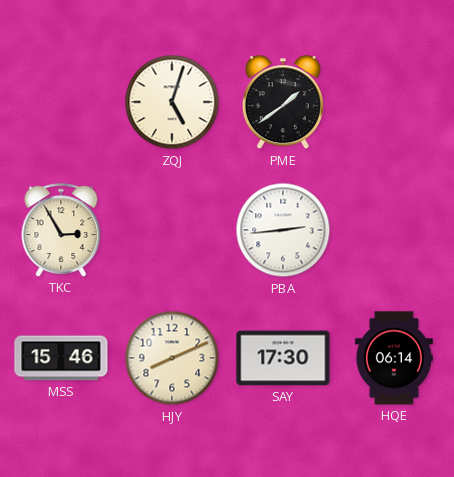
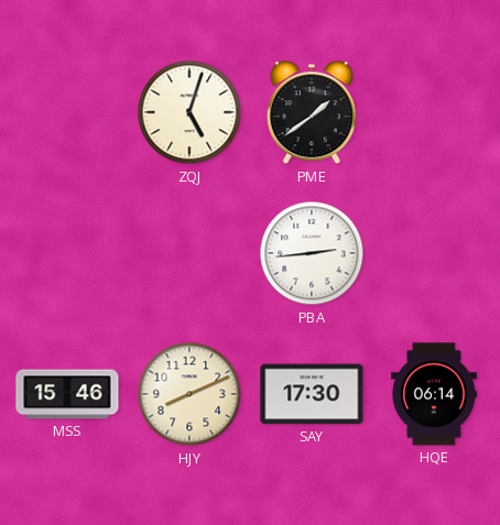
TKC: 2:55 -> none (61, 230)
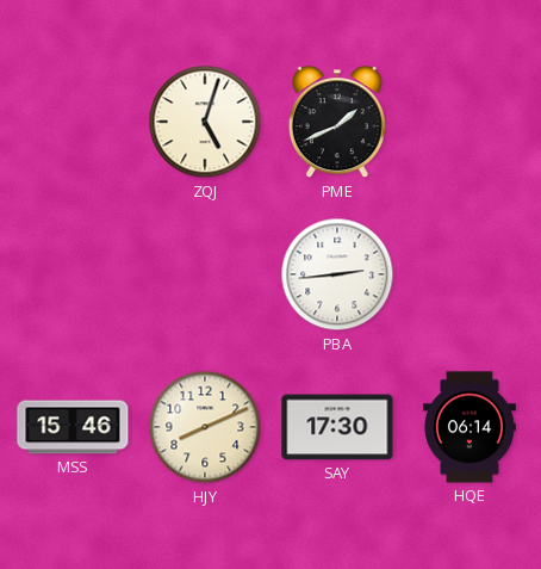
PME: 1:39 -> 1:41 (337, 123)
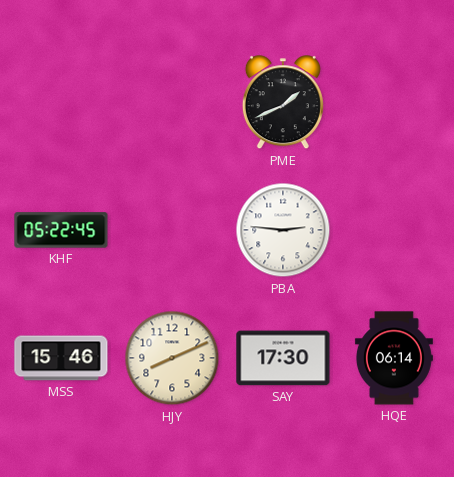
ZQJ: 5:03 -> none (205, 122)
KHF: none -> 05:22 (61, 230)
PBA: 2:44 -> 2:46 (283, 230)
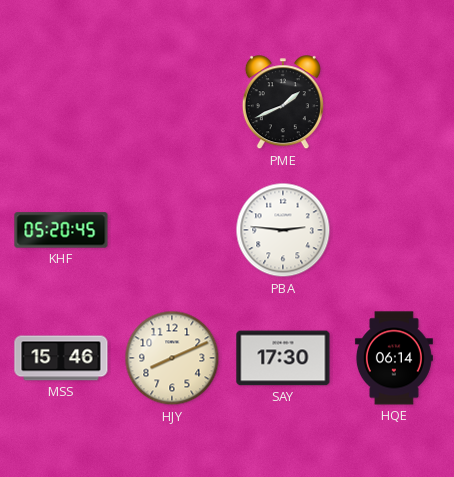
KHF: 05:22 -> 05:20 (61, 230)
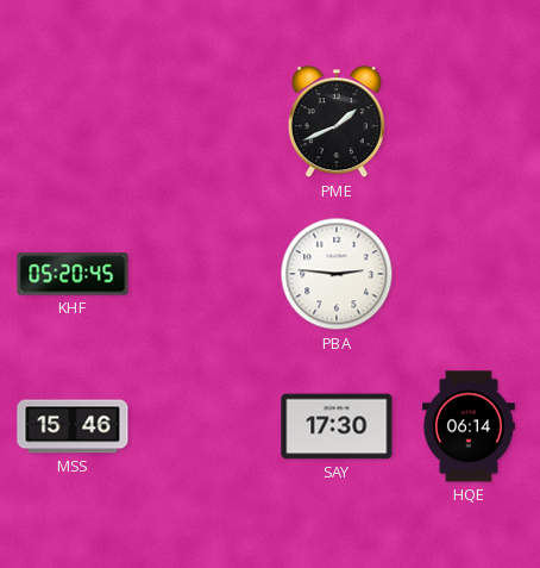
HJY: 8:11 -> none (172, 358)
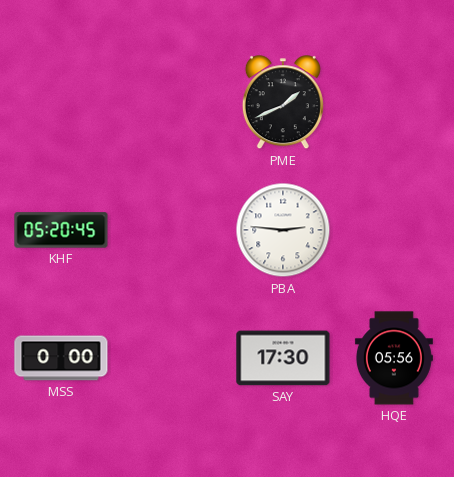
MSS: 15:46 -> 0:00 (61, 358)
HQE: 06:14 -> 05:56 (394, 358)
